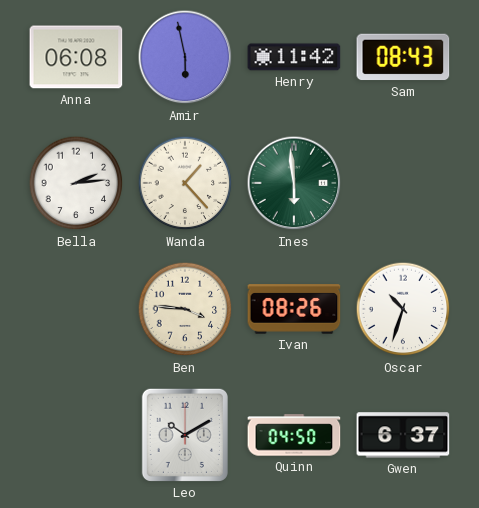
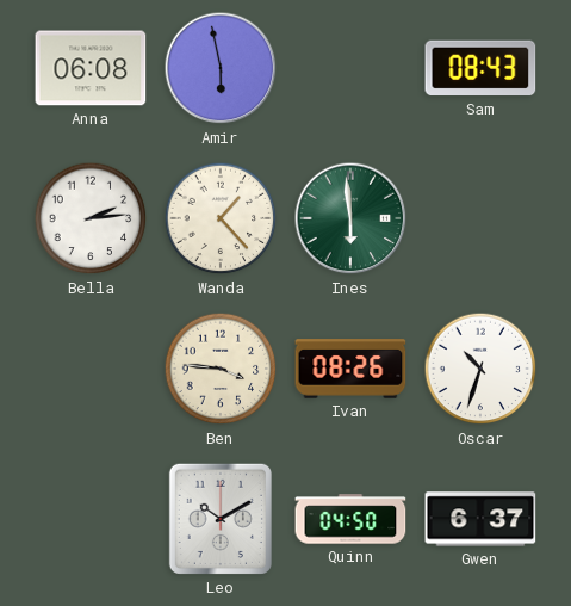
Henry: 11:42 -> none (294, 57)
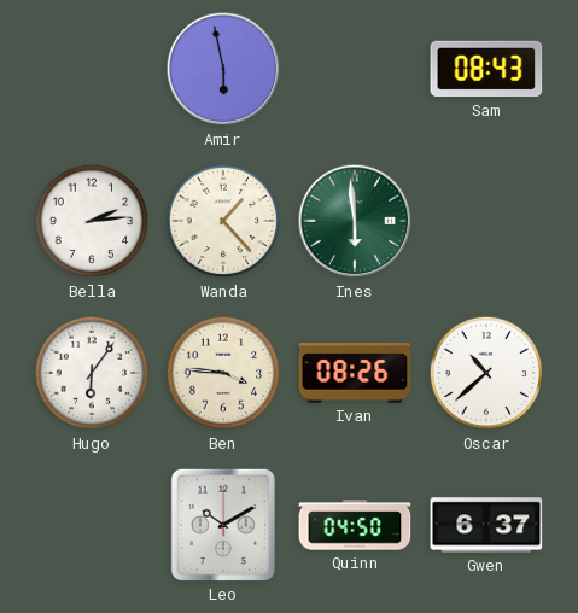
Anna: 06:08 -> none (91, 68)
Hugo: none -> 6:06 (92, 373)
Oscar: 10:33 -> 10:38 (486, 373)
